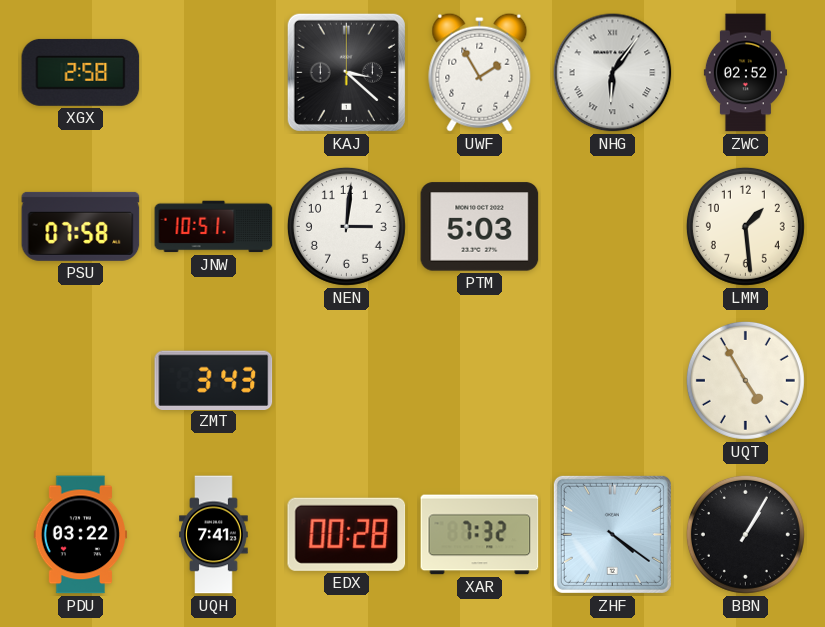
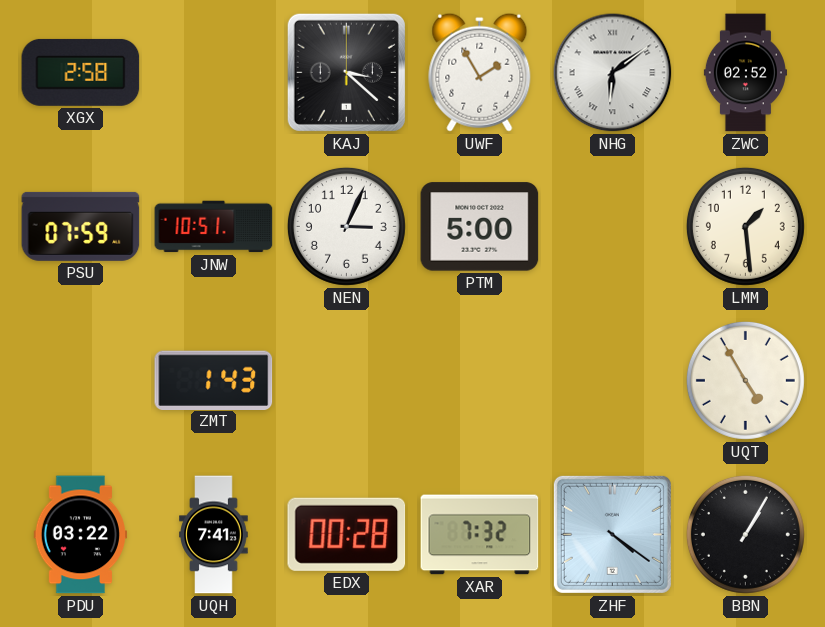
NHG: 6:06 -> 6:09 (613, 73)
PSU: 07:58 -> 07:59 (81, 226)
NEN: 3:01 -> 3:04 (346, 226)
PTM: 5:03 -> 5:00 (480, 227)
ZMT: 3:43 -> 1:43 (214, 380)
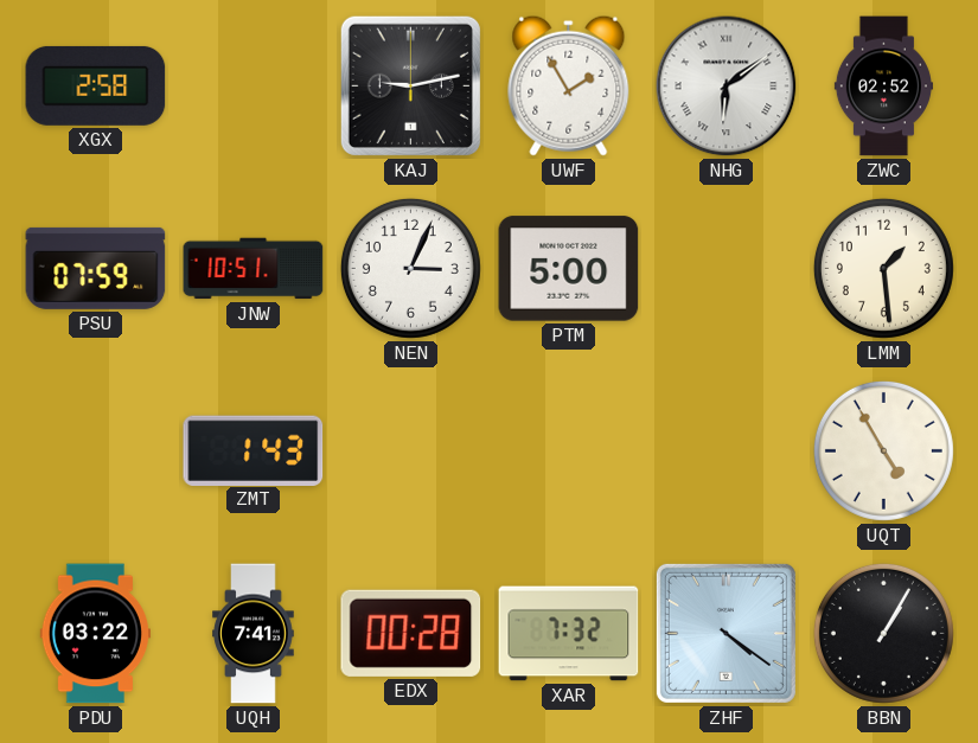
KAJ: 3:22 -> 9:13 (410, 85)
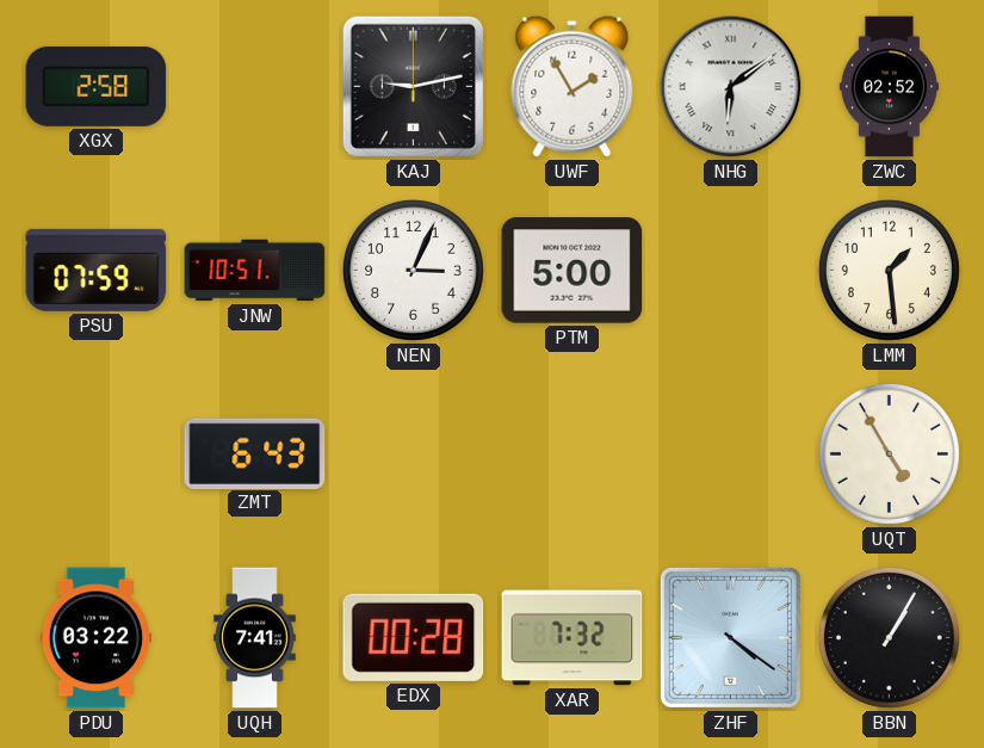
ZMT: 1:43 -> 6:43 (255, 453)
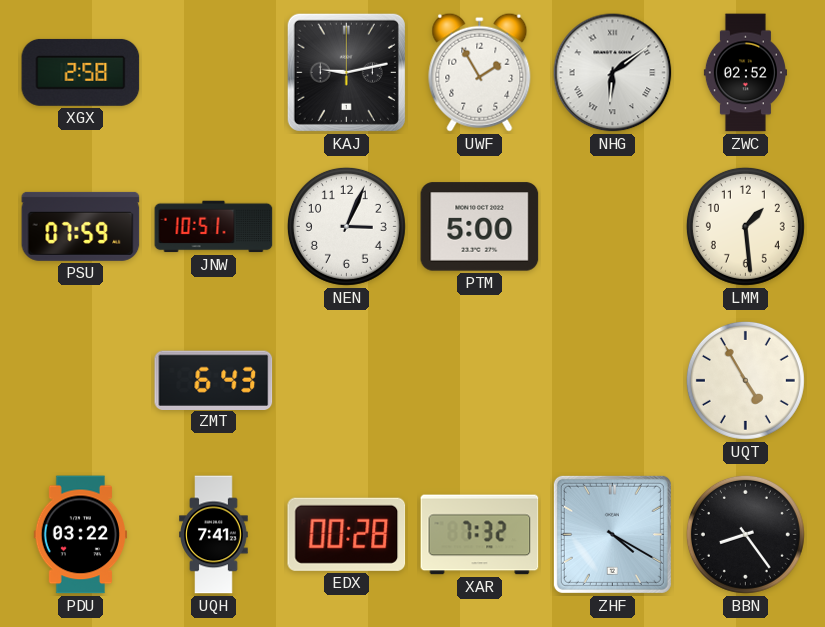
ZHF: 4:21 -> 4:20 (612, 534)
BBN: 1:05 -> 8:24 (745, 534)
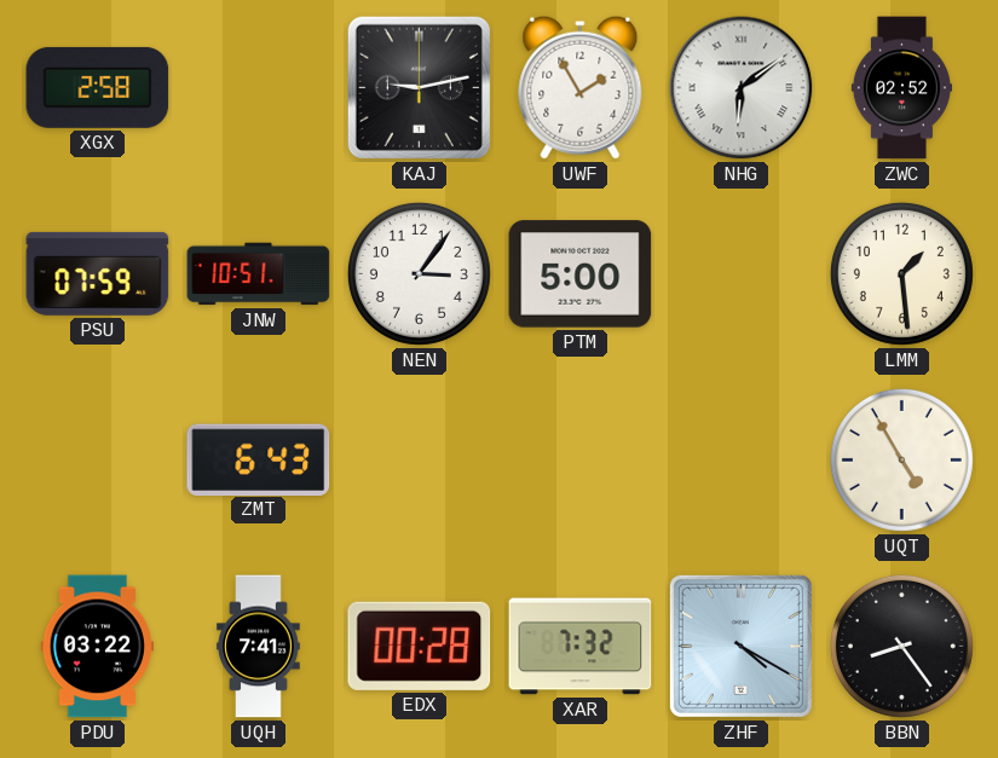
NEN: 3:04 -> 3:06 (419, 273)
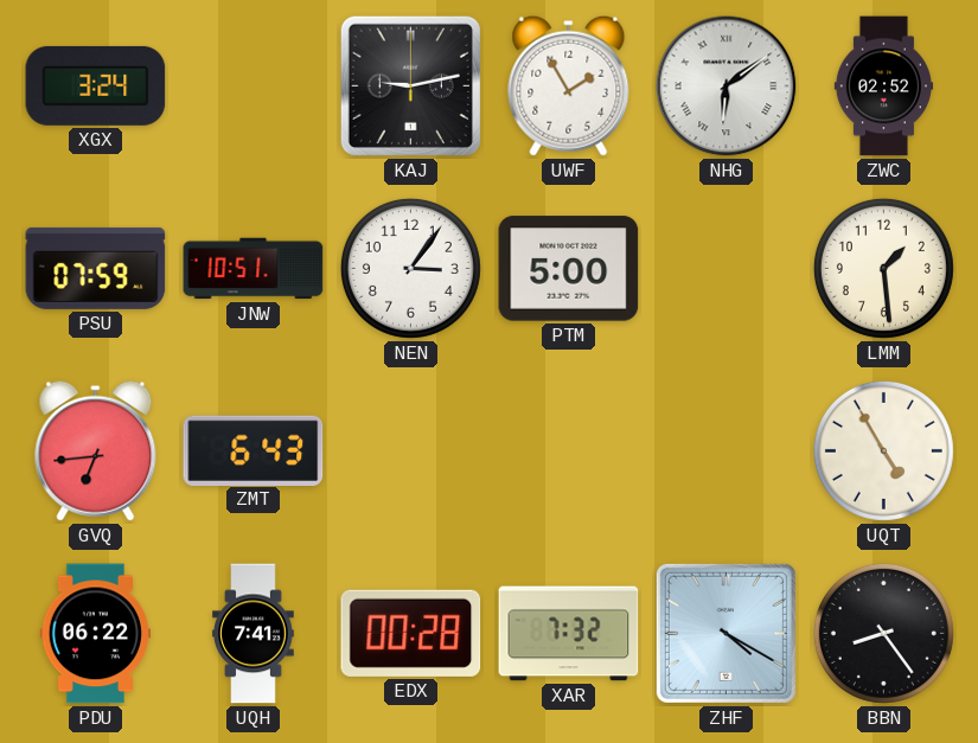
XGX: 2:58 -> 3:24 (96, 85)
GVQ: none -> 6:44 (96, 450)
PDU: 03:22 -> 06:22 (95, 634)
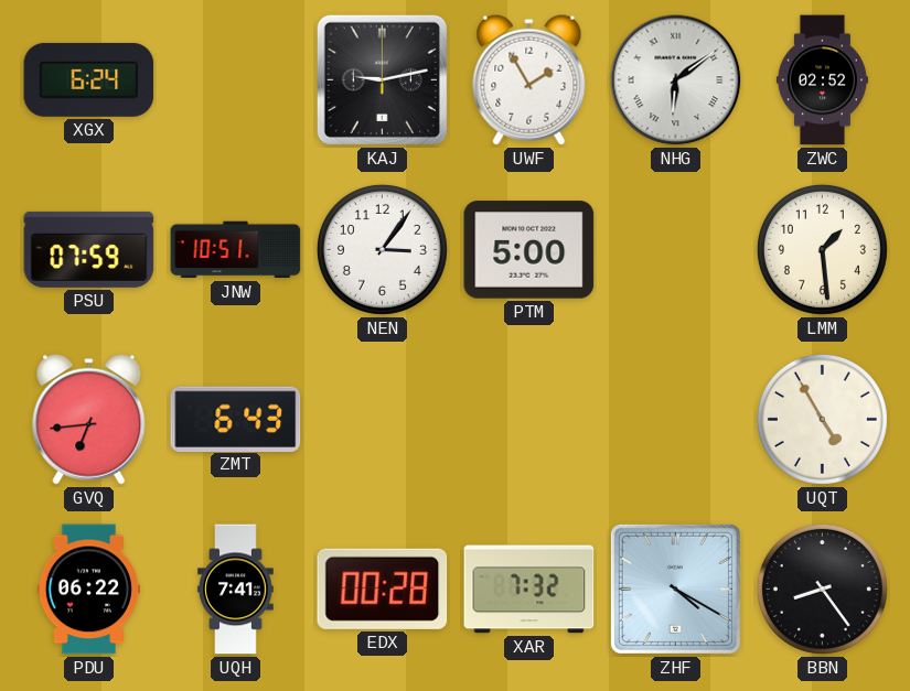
XGX: 3:24 -> 6:24 (89, 79)
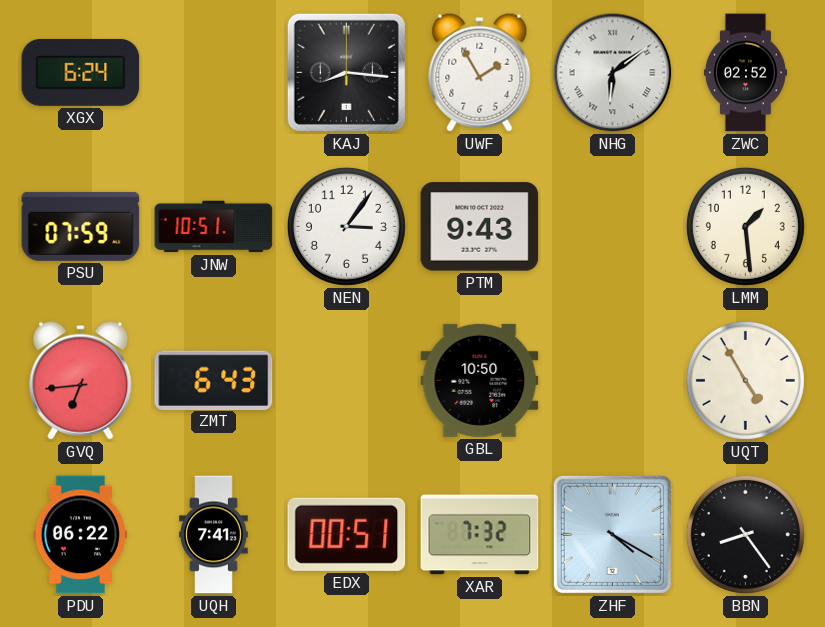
KAJ: 9:13 -> 8:16 (346, 72)
PTM: 5:00 -> 9:43 (480, 227)
GBL: none -> 10:50 (480, 380)
EDX: 00:28 -> 00:51 (347, 534)
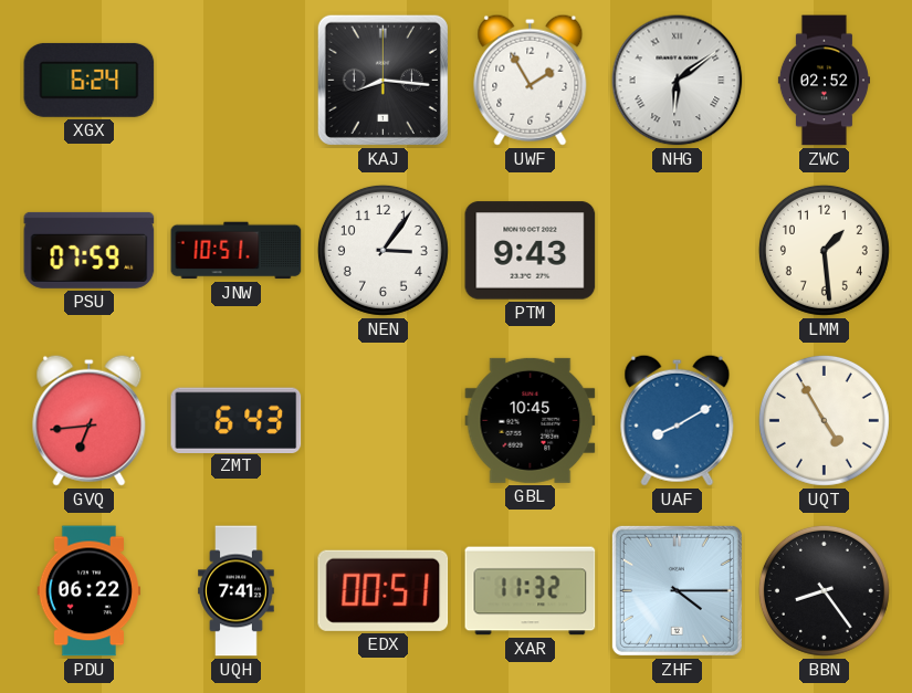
GBL: 10:50 -> 10:45 (531, 420)
UAF: none -> 8:10 (678, 420)
XAR: 7:32 -> 11:32 (531, 591)
ZHF: 4:20 -> 4:15 (677, 590)
